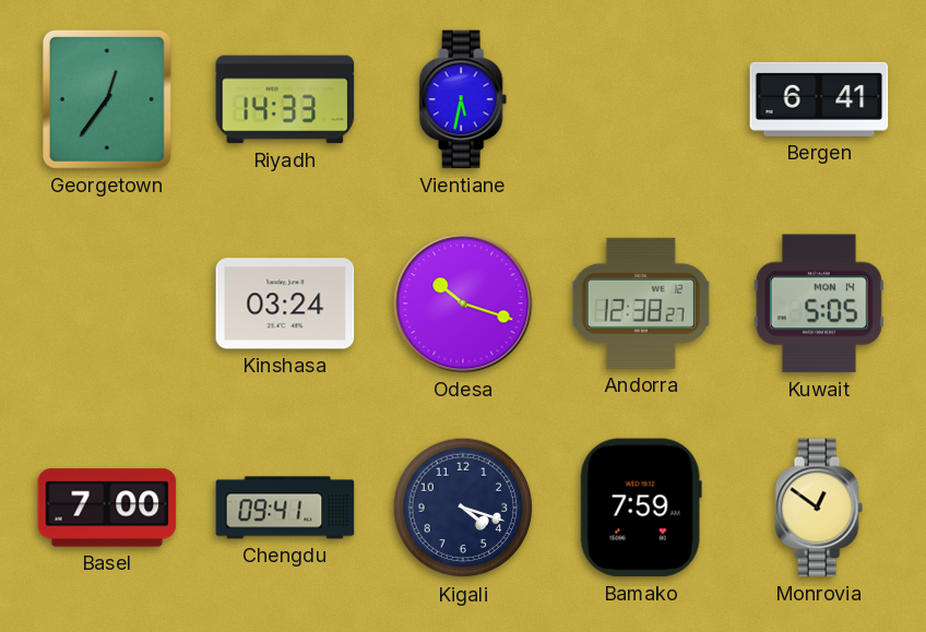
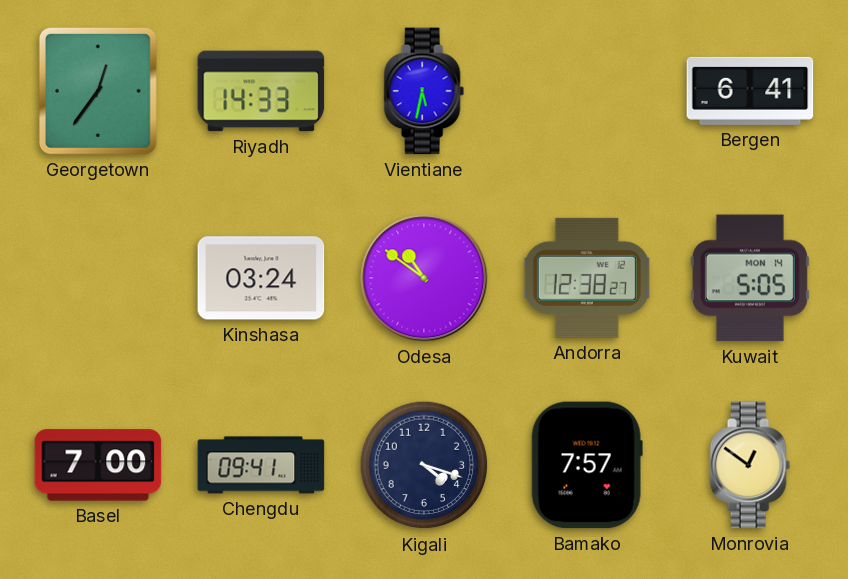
Odesa: 10:18 -> 10:51 (424, 278)
Bamako: 7:59 -> 7:57 (587, 465)
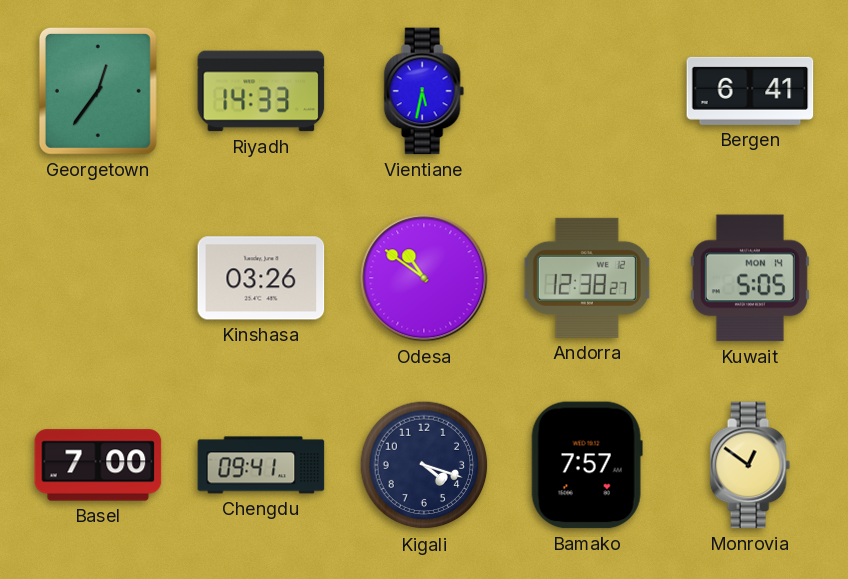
Kinshasa: 03:24 -> 03:26 (261, 278)
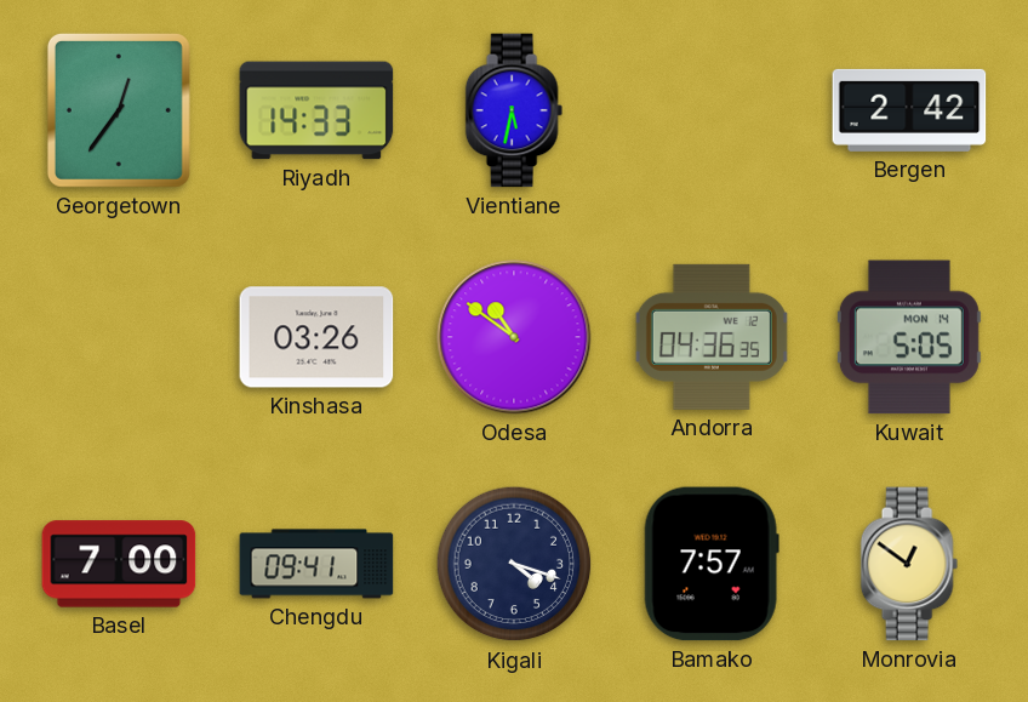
Bergen: 6:41 -> 2:42 (909, 110)
Andorra: 12:38 -> 04:36 (712, 337)
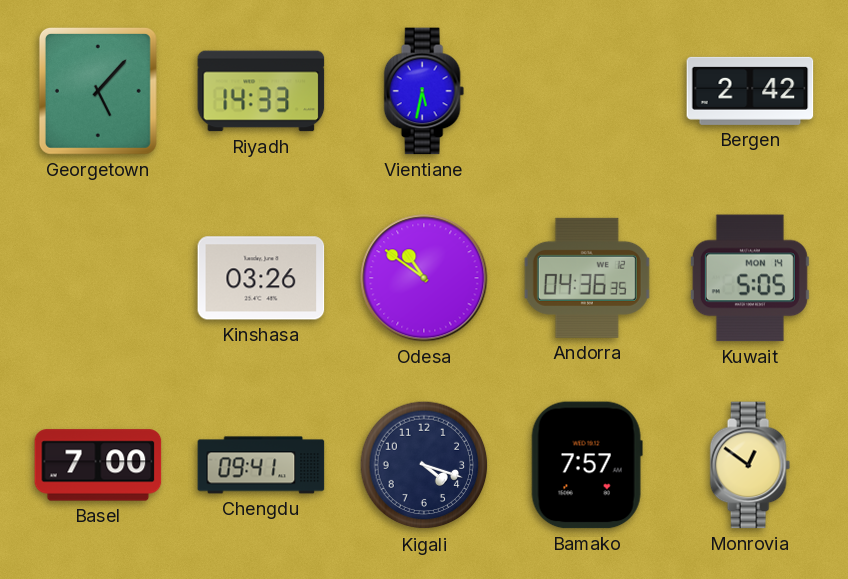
Georgetown: 12:36 -> 5:07 (98, 91)
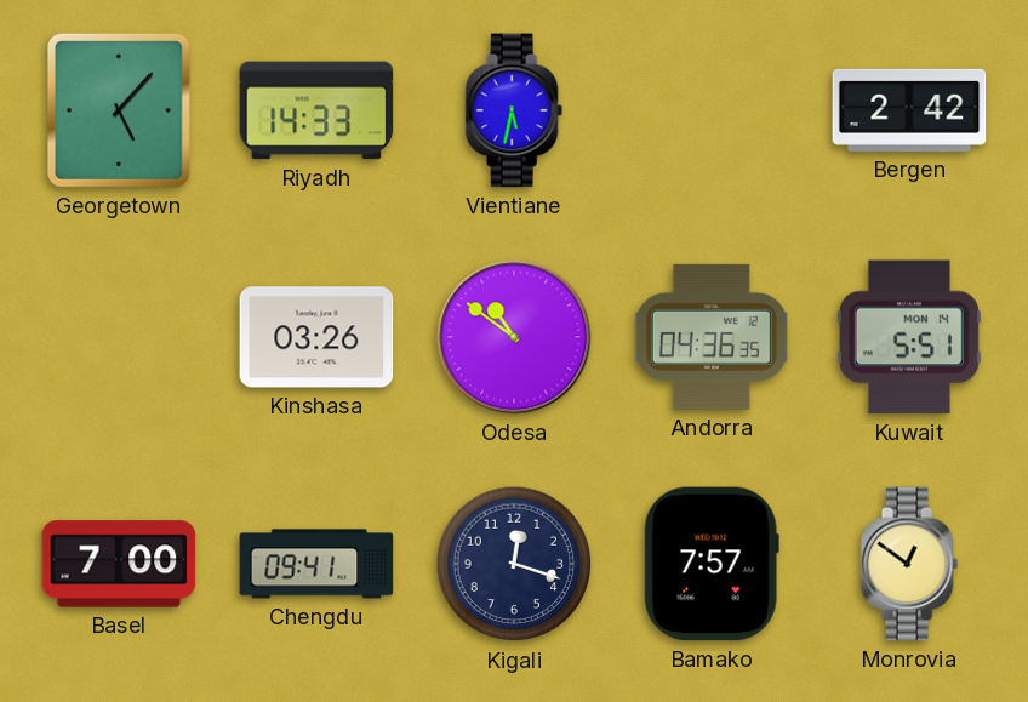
Kuwait: 5:05 -> 5:51 (909, 337)
Kigali: 4:18 -> 12:18 (514, 564)
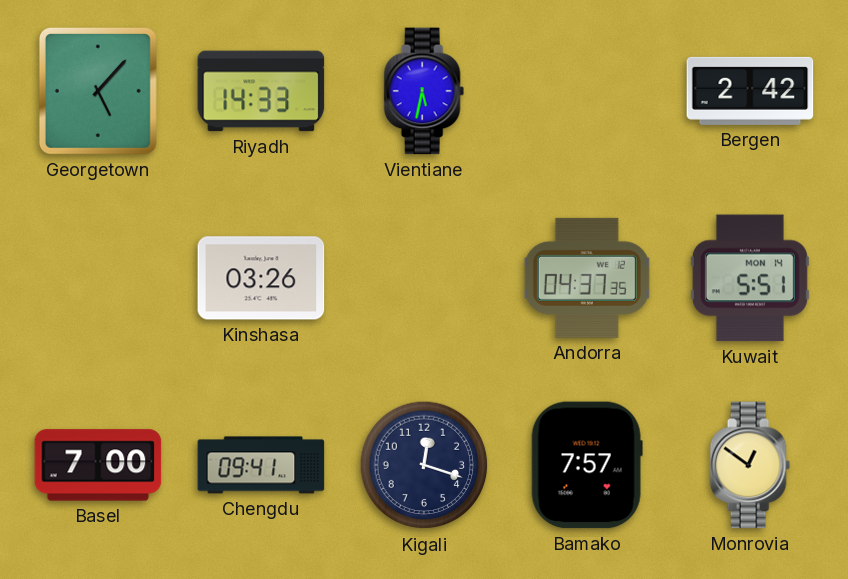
Odesa: 10:51 -> none (514, 337)
Andorra: 04:36 -> 04:37 (587, 278)
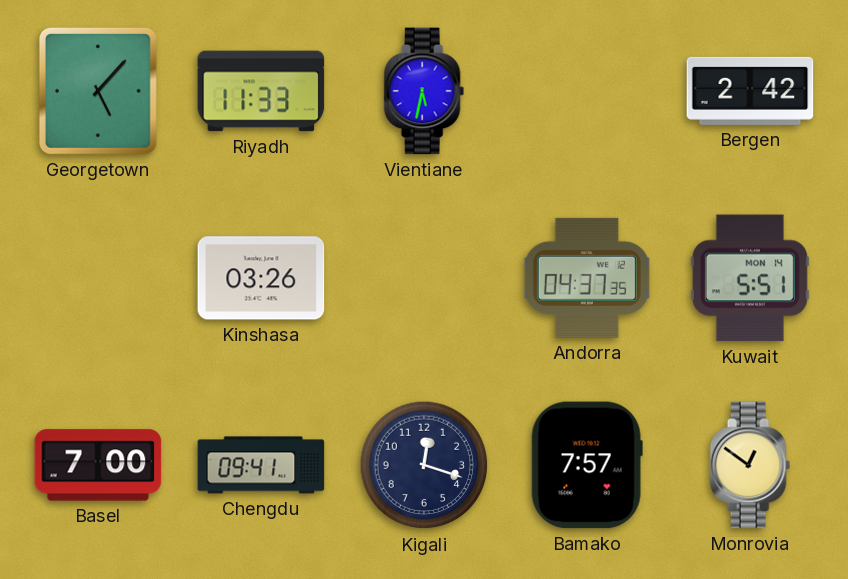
Riyadh: 14:33 -> 11:33 (261, 91)
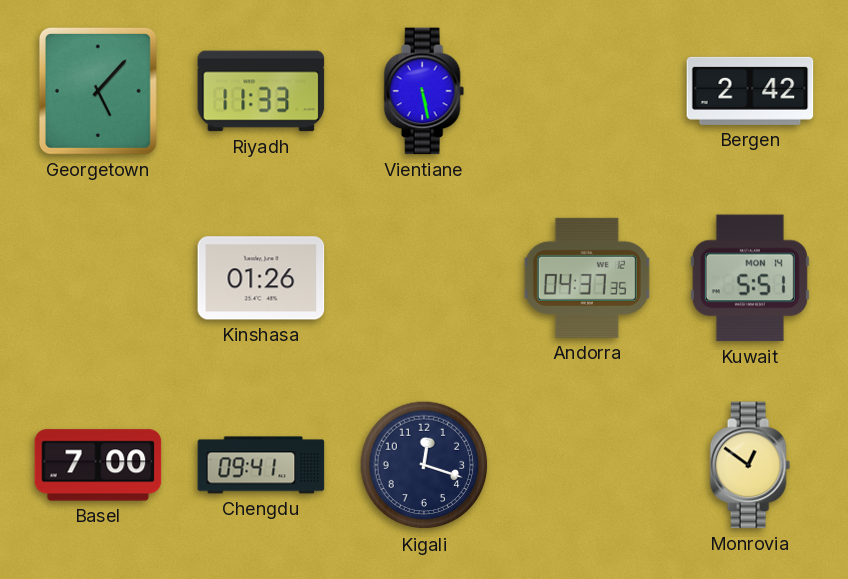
Vientiane: 5:32 -> 5:28 (424, 91)
Kinshasa: 03:26 -> 01:26 (261, 278)
Bamako: 7:57 -> none (587, 465)
